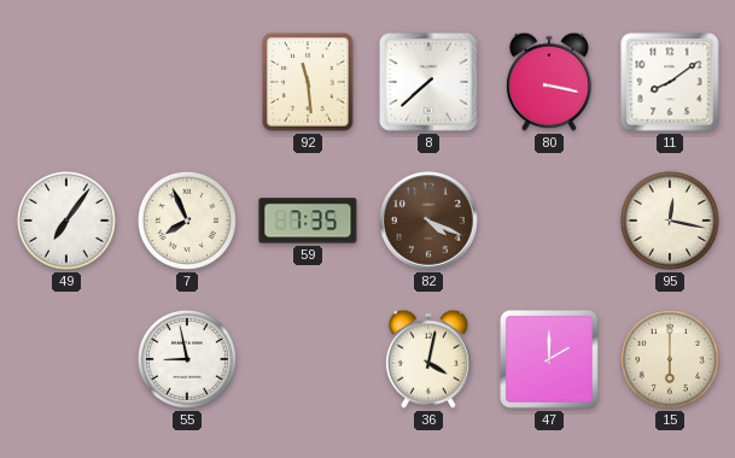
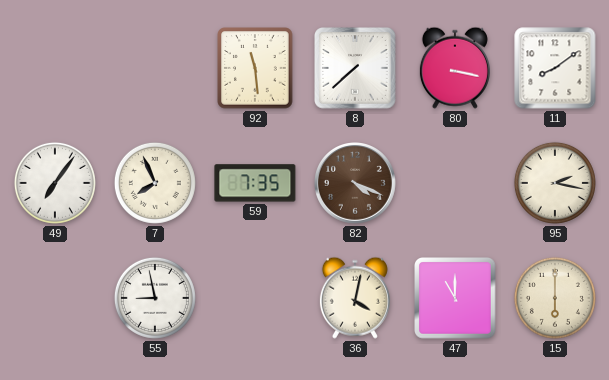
95: 12:17 -> 2:17 (555, 183)
47: 2:00 -> 11:00 (455, 298)
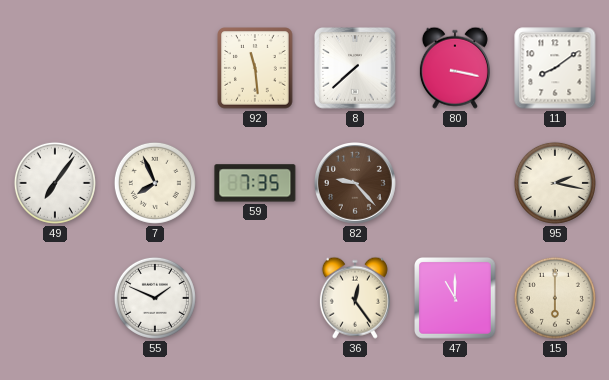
82: 4:19 -> 9:23 (356, 184)
55: 8:58 -> 1:49 (155, 298)
36: 4:02 -> 12:24 (355, 298)
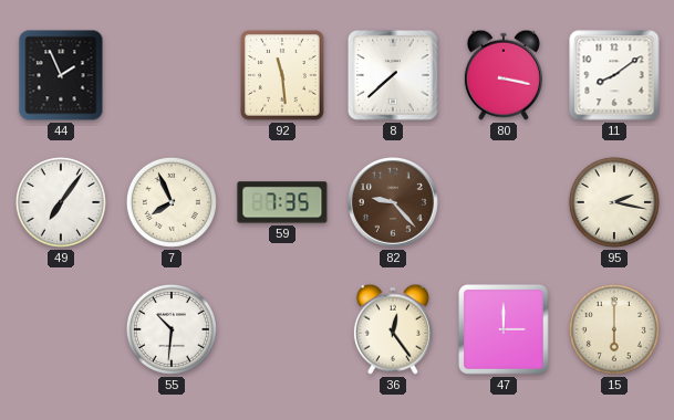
44: none -> 1:56 (61, 75)
55: 1:49 -> 10:31 (172, 329)
47: 11:00 -> 3:00 (504, 329)
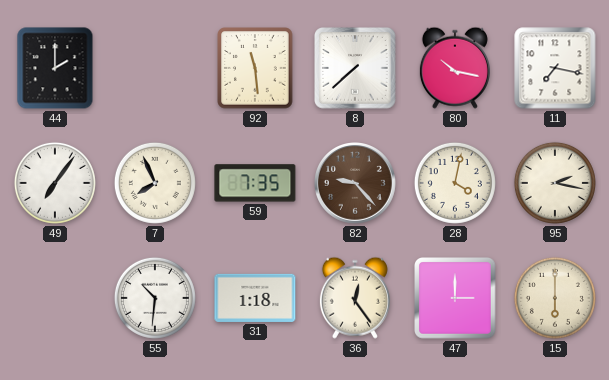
44: 1:56 -> 2:00 (55, 68)
80: 3:17 -> 10:17 (455, 68)
11: 8:09 -> 7:17 (555, 68)
28: none -> 4:02 (455, 183)
31: none -> 1:18 (255, 298)
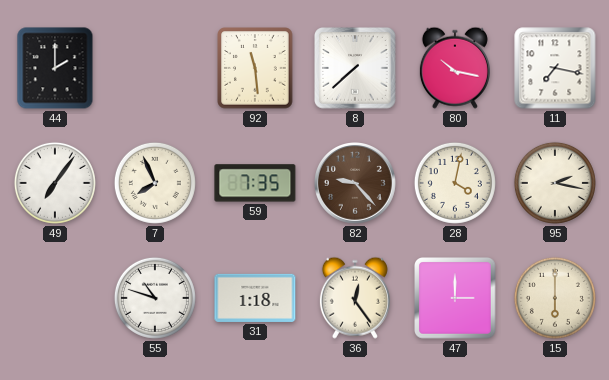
55: 10:31 -> 10:48 (155, 298)
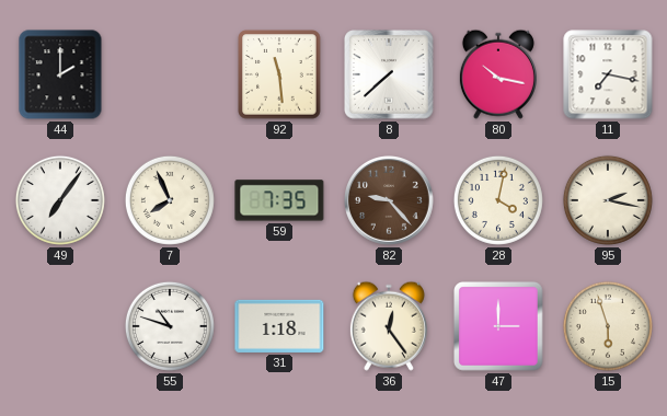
15: 6:00 -> 5:57 (608, 326)
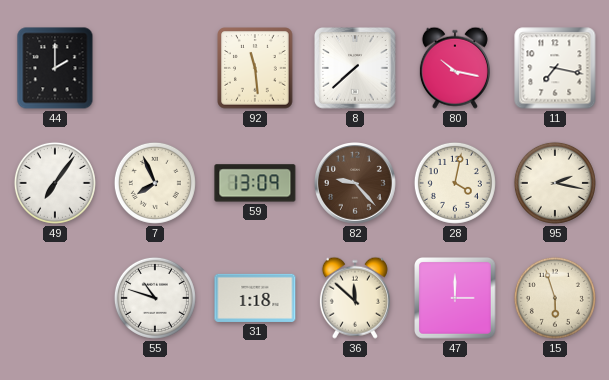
59: 7:35 -> 13:09 (255, 183)
36: 12:24 -> 11:52 (355, 298)
